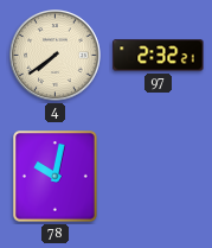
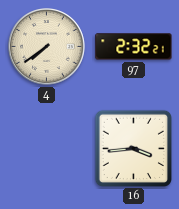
78: 10:02 -> none (56, 177)
16: none -> 3:44 (133, 148)
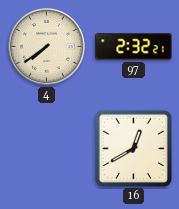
16: 3:44 -> 12:40 (133, 148)
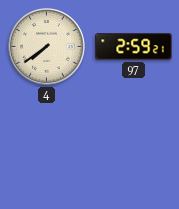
97: 2:32 -> 2:59 (134, 47)
16: 12:40 -> none (133, 148)
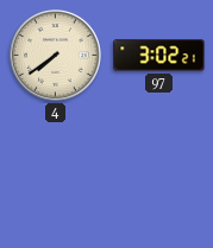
97: 2:59 -> 3:02 (159, 56)
